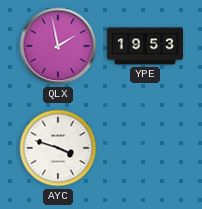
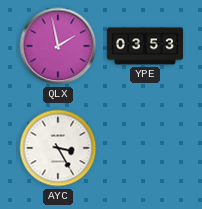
YPE: 19:53 -> 03:53 (145, 46)
AYC: 3:48 -> 3:25 (58, 148)
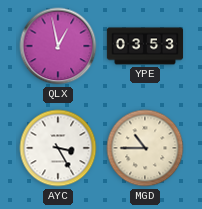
QLX: 1:58 -> 12:58 (58, 46)
MGD: none -> 10:45 (145, 148)
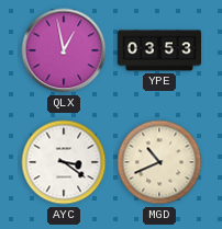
AYC: 3:25 -> 3:21 (64, 162)
MGD: 10:45 -> 10:41 (159, 162)
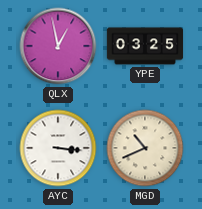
YPE: 03:53 -> 03:25 (145, 46)
AYC: 3:21 -> 3:16 (58, 148)
